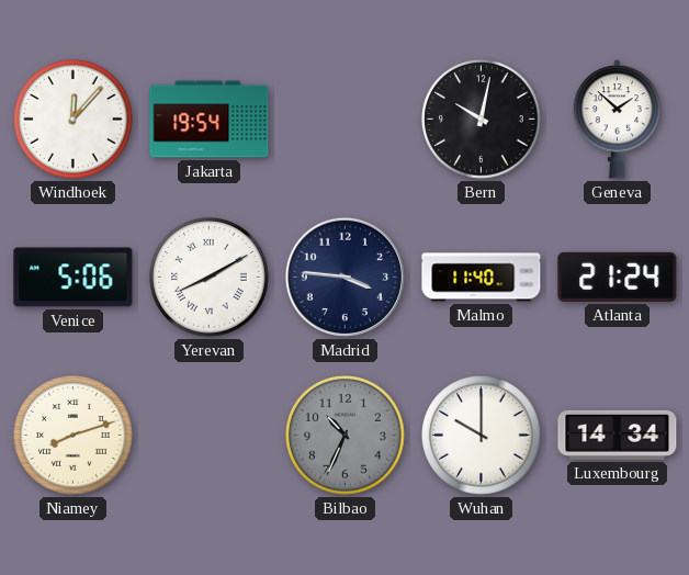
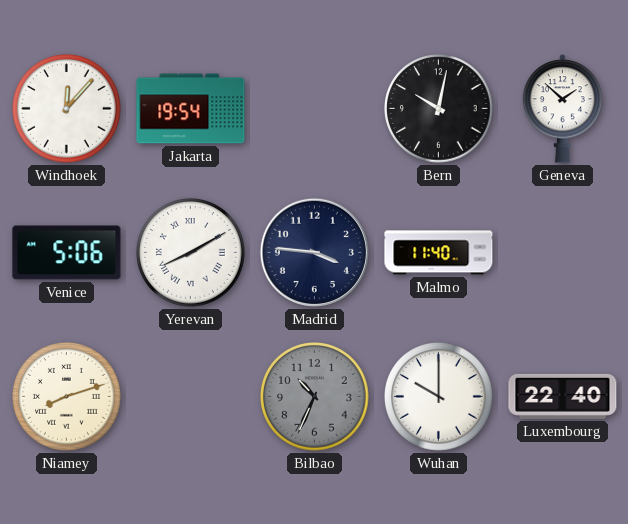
Atlanta: 21:24 -> none (618, 277)
Luxembourg: 14:34 -> 22:40 (563, 396)
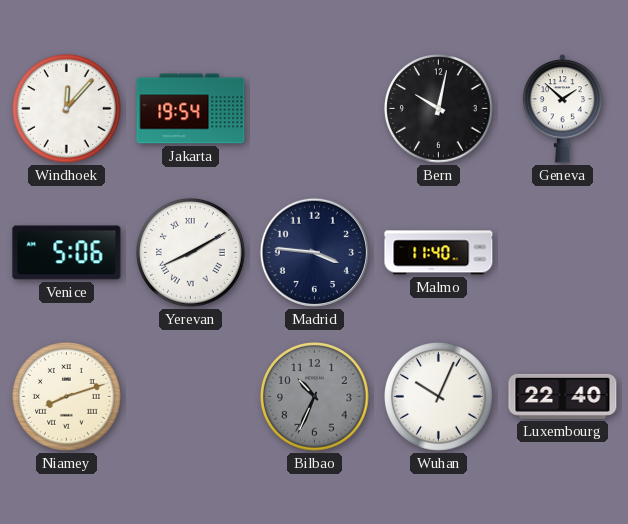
Wuhan: 10:00 -> 10:04 (439, 397)
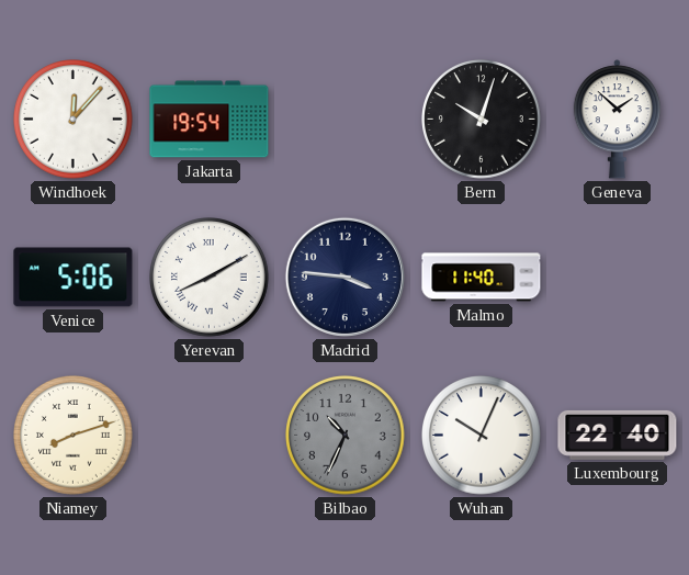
Bern: 10:02 -> 10:03 (482, 120)
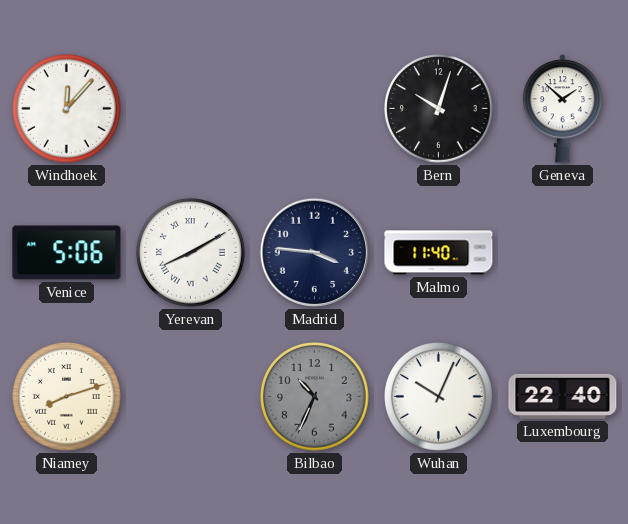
Jakarta: 19:54 -> none (210, 120)
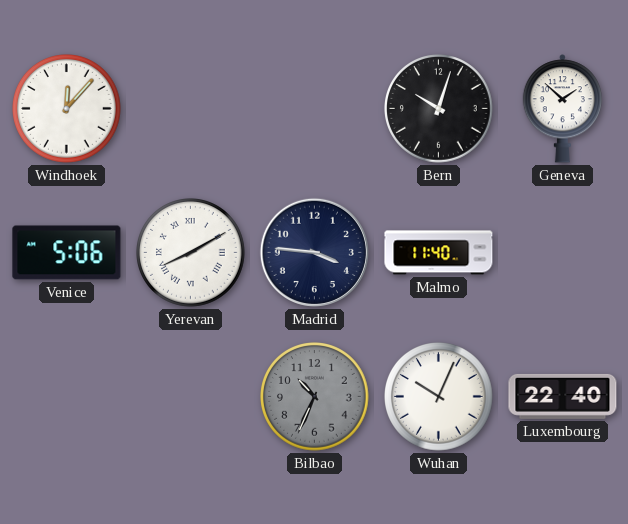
Niamey: 8:12 -> none (67, 397)
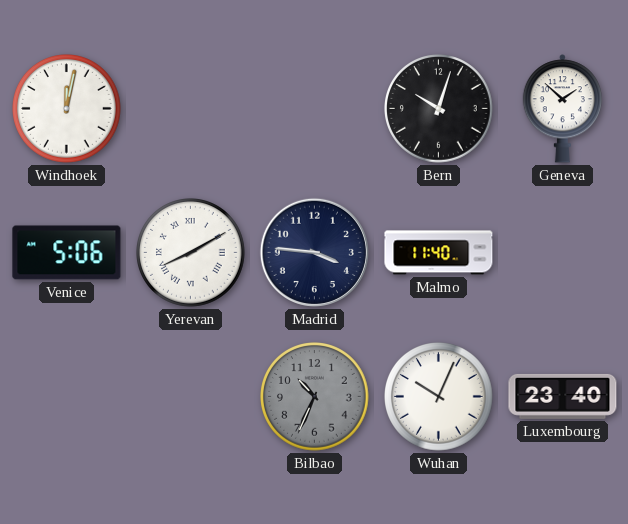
Windhoek: 12:07 -> 12:02 (67, 109)
Luxembourg: 22:40 -> 23:40 (563, 396)
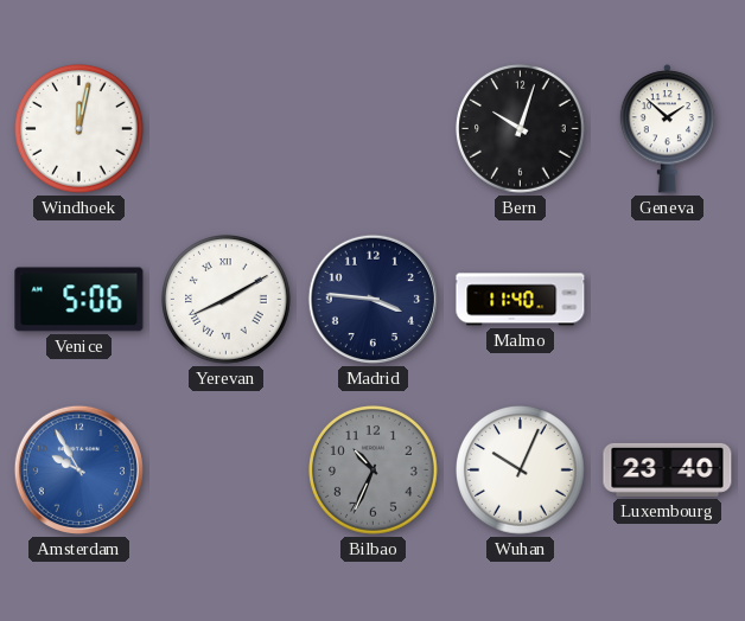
Amsterdam: none -> 9:55 (78, 469)
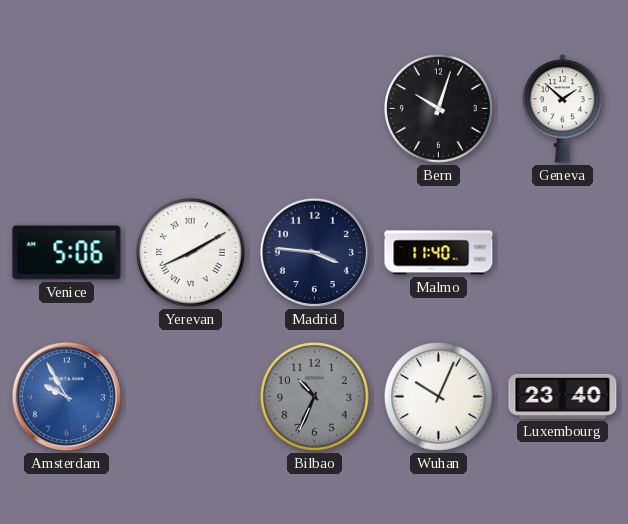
Windhoek: 12:02 -> none (79, 129)
